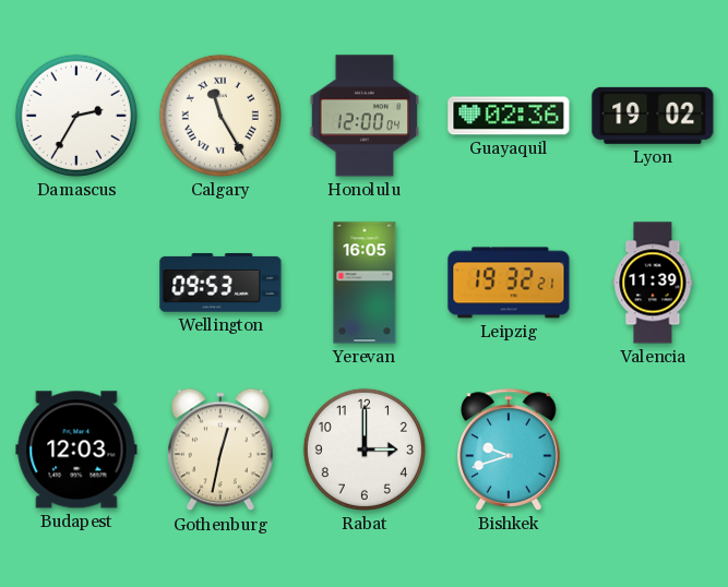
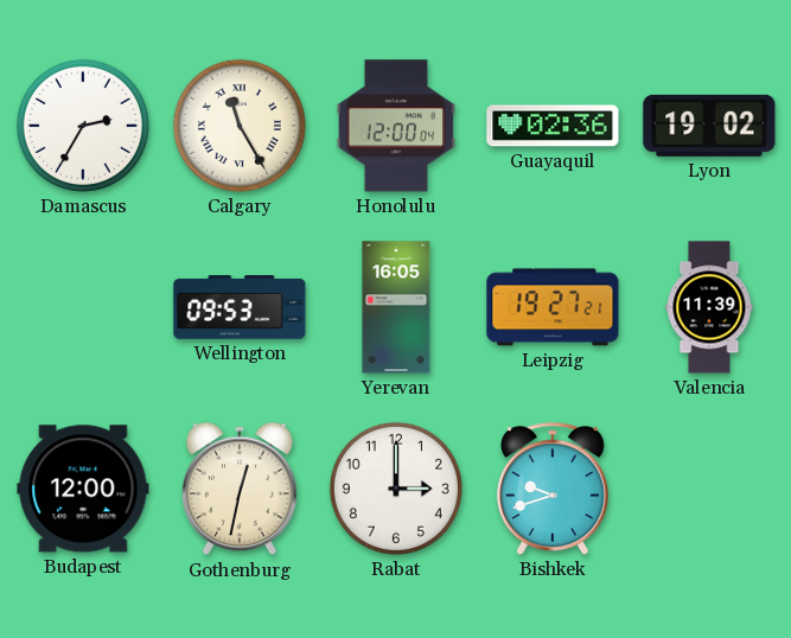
Leipzig: 19:32 -> 19:27 (553, 307)
Budapest: 12:03 -> 12:00 (83, 489)
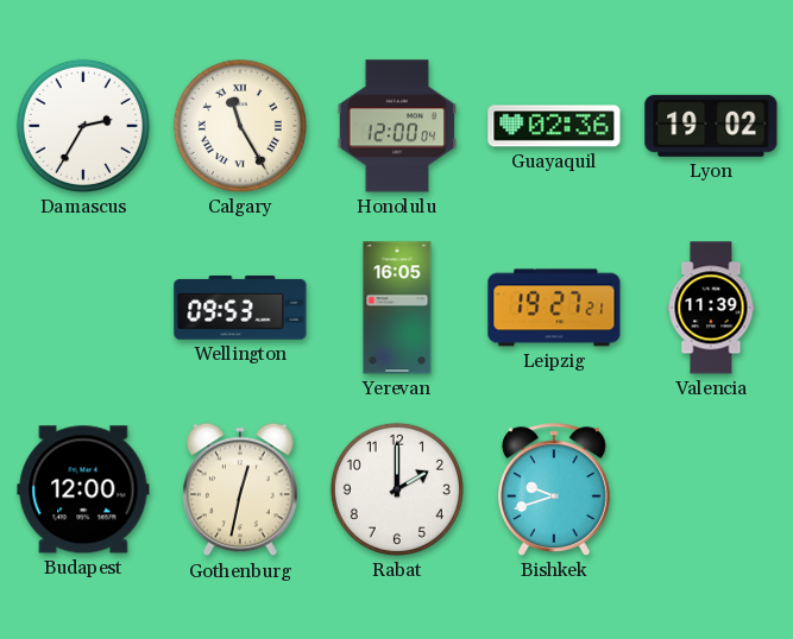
Rabat: 3:00 -> 2:00 (397, 489)
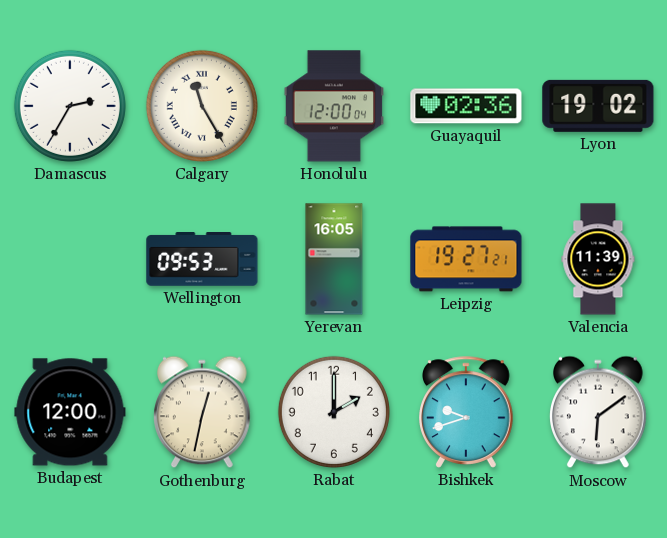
Moscow: none -> 6:09 (599, 412)
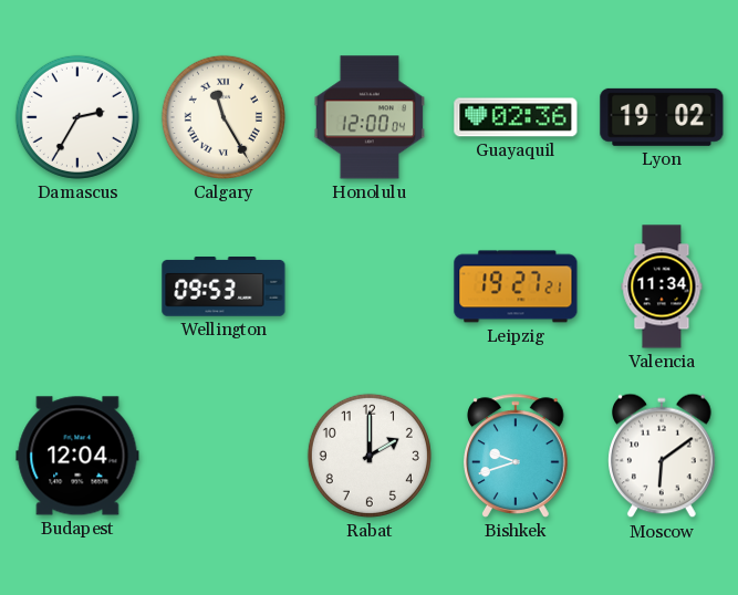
Yerevan: 16:05 -> none (334, 259)
Valencia: 11:39 -> 11:34 (662, 286)
Budapest: 12:00 -> 12:04 (77, 456)
Gothenburg: 12:32 -> none (203, 412)
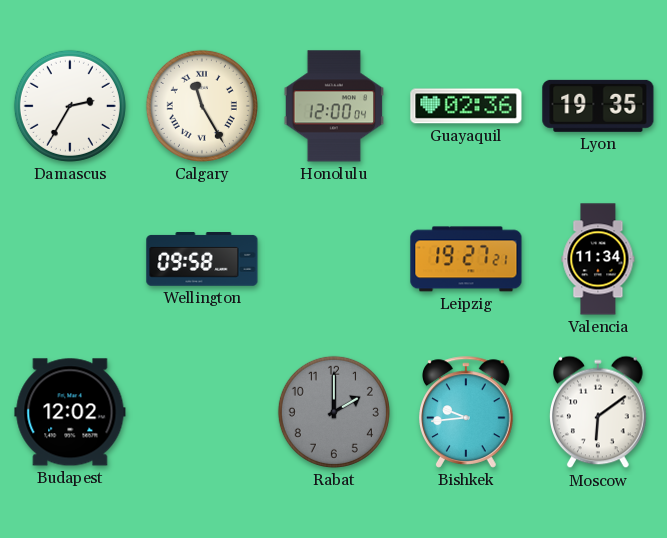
Lyon: 19:02 -> 19:35 (598, 106)
Wellington: 09:53 -> 09:58 (202, 260)
Budapest: 12:04 -> 12:02 (70, 412)
Rabat dial: white -> grey (334, 412)
Bishkek: 9:42 -> 9:44 (467, 412)
